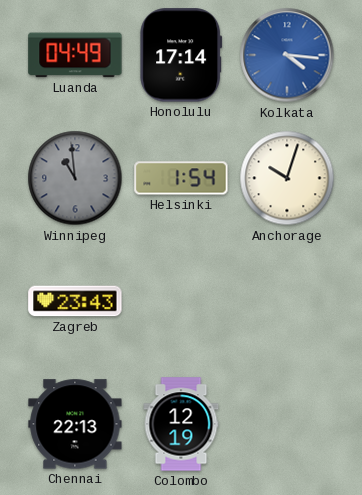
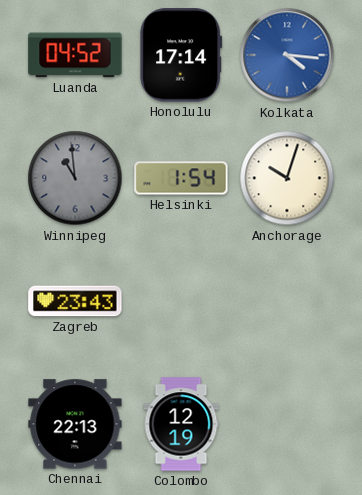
Luanda: 04:49 -> 04:52 (75, 55)
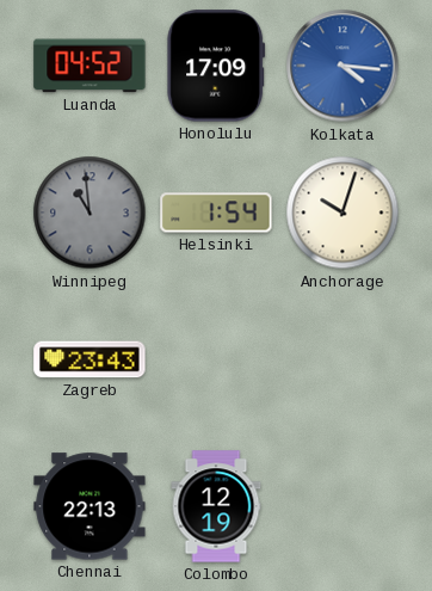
Honolulu: 17:14 -> 17:09 (216, 66)
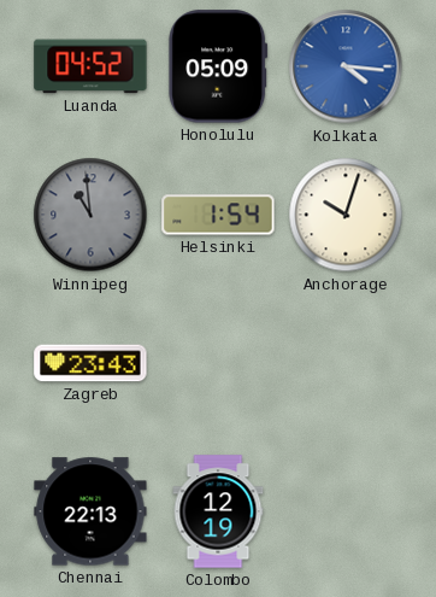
Honolulu: 17:09 -> 05:09 (218, 66)
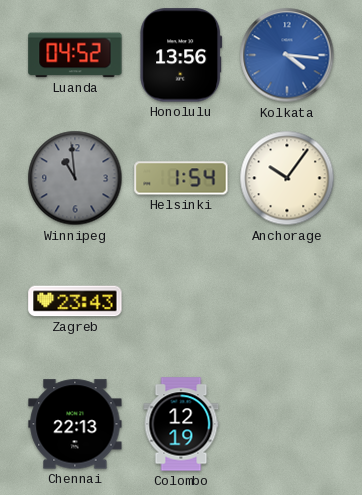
Honolulu: 05:09 -> 13:56 (181, 55)
Anchorage: 10:03 -> 10:06 (287, 178)
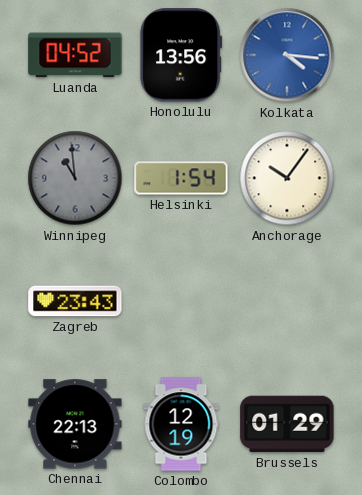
Brussels: none -> 01:29 (287, 424)
